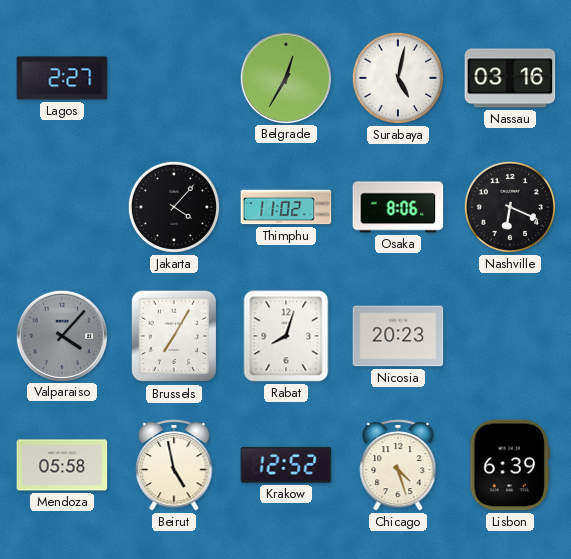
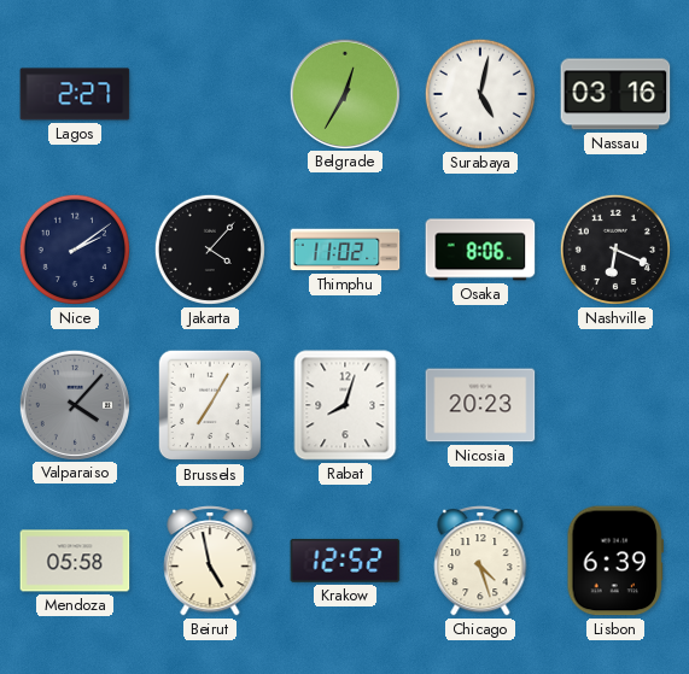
Nice: none -> 2:09 (75, 250)
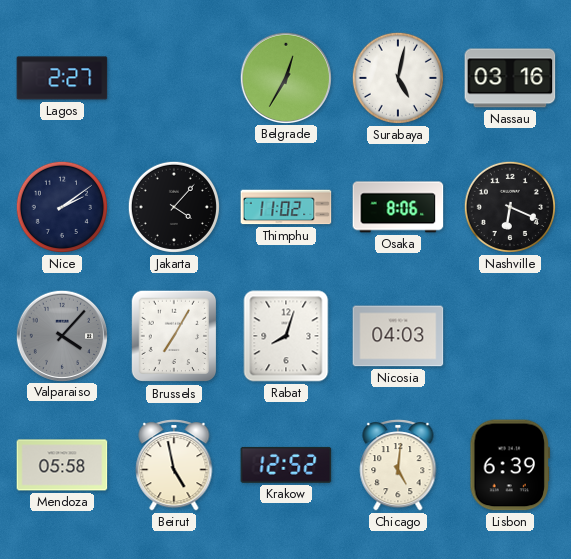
Nicosia: 20:23 -> 04:03 (398, 336)
Chicago: 4:27 -> 5:01 (398, 465)
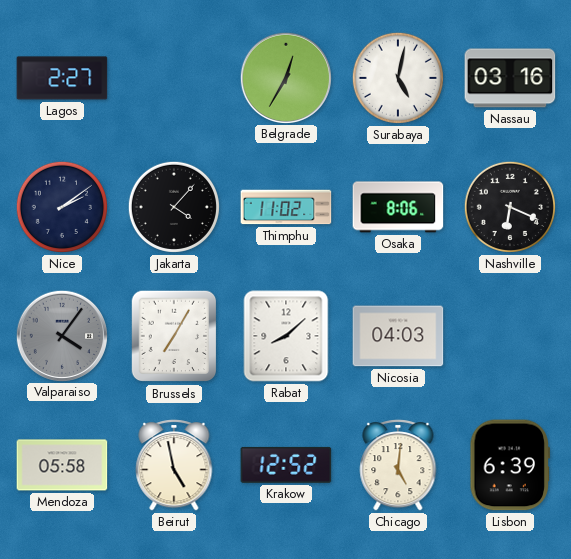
Valparaiso: 4:07 -> 4:06 (61, 335)
Rabat: 8:03 -> 8:08 (286, 336)
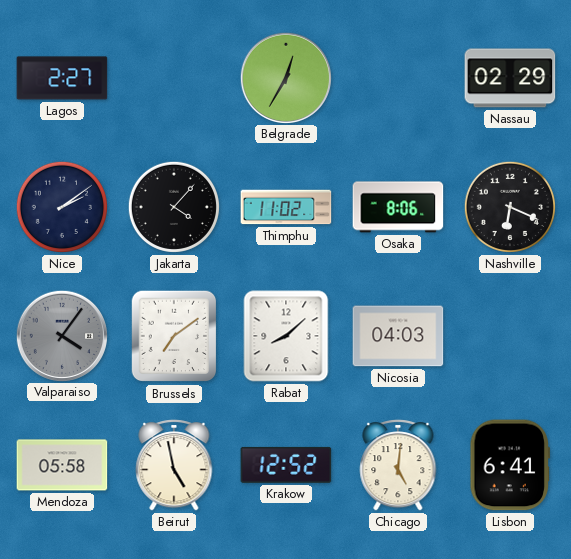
Surabaya: 5:02 -> none (398, 78)
Nassau: 03:16 -> 02:29 (510, 78)
Brussels: 7:05 -> 7:09 (174, 336)
Lisbon: 6:39 -> 6:41 (509, 465)
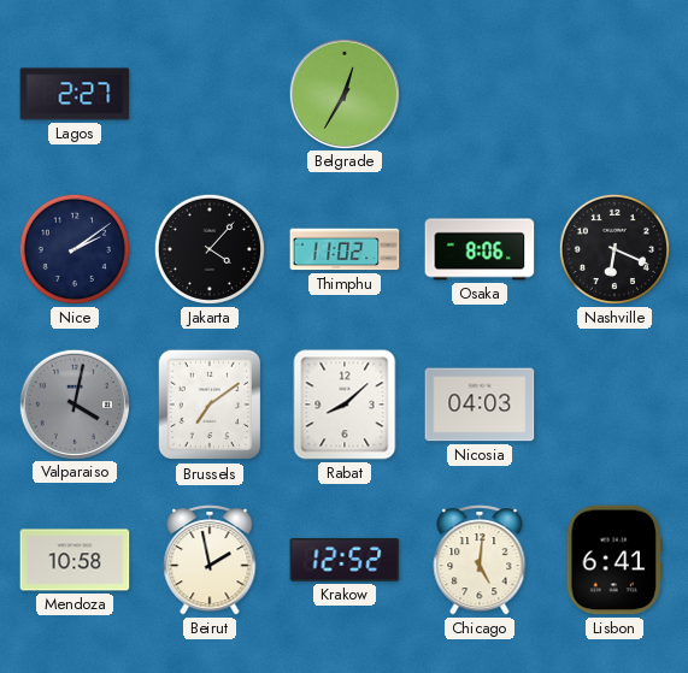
Nassau: 02:29 -> none (510, 78)
Valparaiso: 4:06 -> 4:02 (73, 403)
Mendoza: 05:58 -> 10:58 (75, 560)
Beirut: 4:58 -> 1:58 (210, 560)
